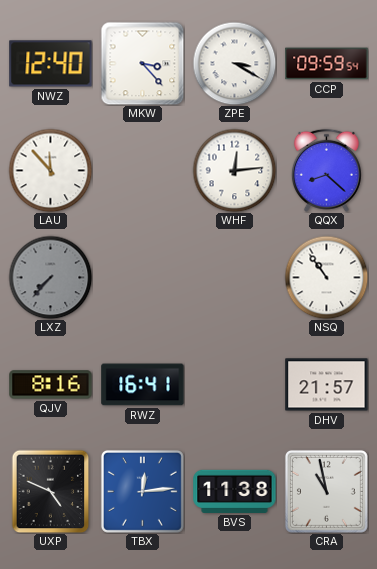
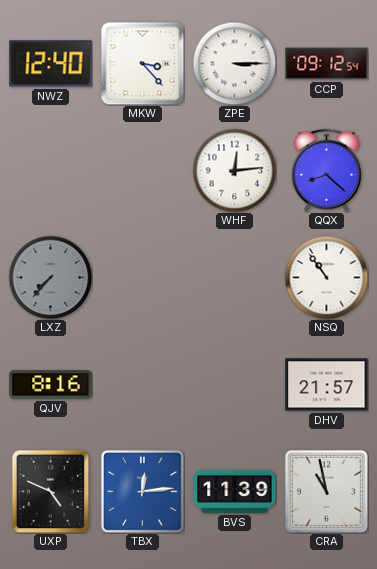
ZPE: 3:20 -> 3:15 (234, 63)
CCP: 09:59 -> 09:12 (327, 64)
LAU: 11:53 -> none (50, 170)
RWZ: 16:41 -> none (143, 385)
BVS: 11:38 -> 11:39 (235, 491)
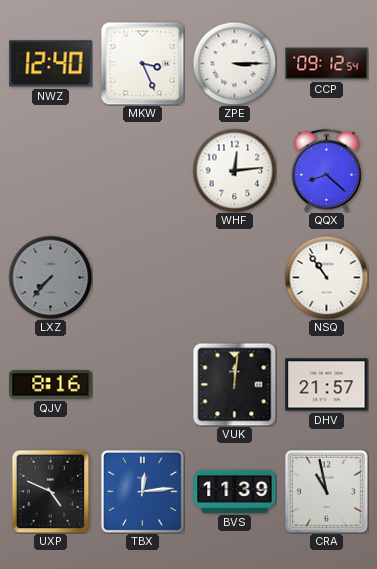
MKW: 3:23 -> 3:26 (142, 63)
VUK: none -> 12:01 (234, 384)
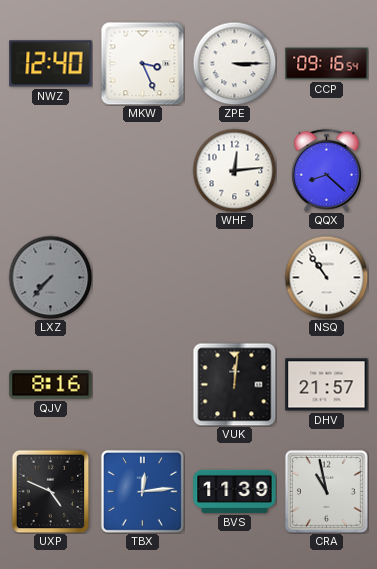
CCP: 09:12 -> 09:16 (327, 64)
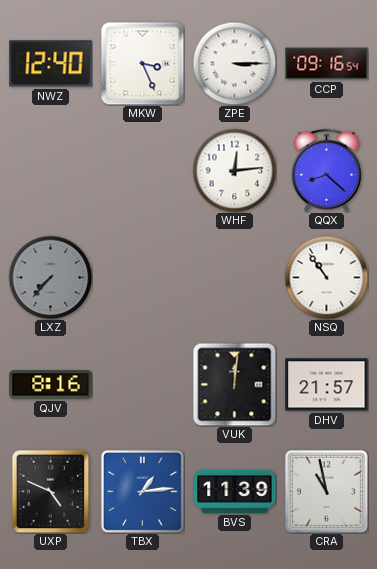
TBX: 12:14 -> 1:14 (142, 491)
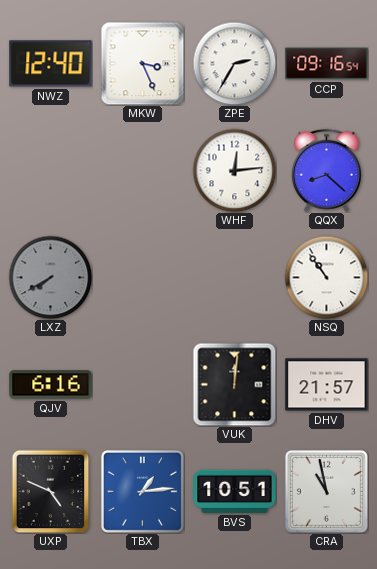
ZPE: 3:15 -> 2:35 (234, 63)
LXZ: 7:37 -> 7:40 (50, 277)
QJV: 8:16 -> 6:16 (51, 385)
BVS: 11:39 -> 10:51 (235, 491)
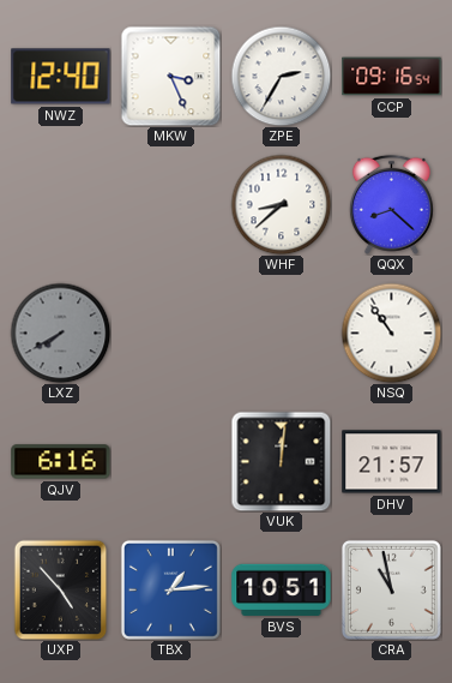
WHF: 12:14 -> 8:38 (281, 204)
UXP: 4:49 -> 4:53 (61, 589)
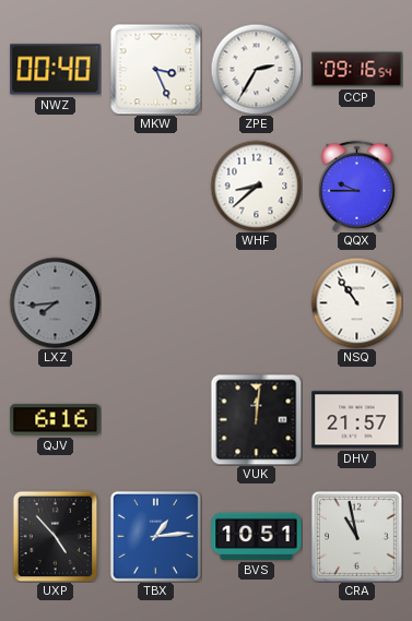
NWZ: 12:40 -> 00:40 (56, 70)
QQX: 8:22 -> 9:45 (356, 186)
LXZ: 7:40 -> 7:44 (55, 302)
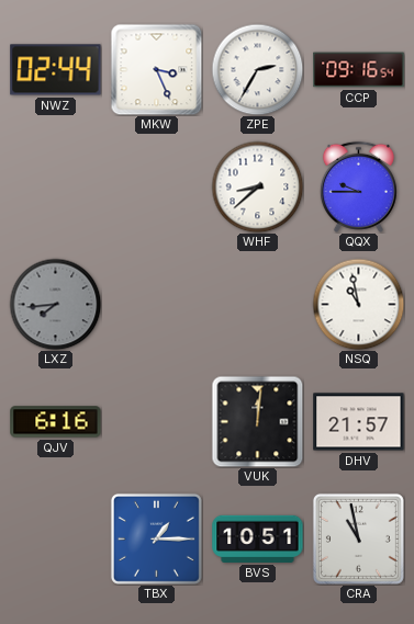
NWZ: 00:40 -> 02:44 (56, 70)
NSQ: 10:54 -> 10:58 (358, 304)
UXP: 4:53 -> none (56, 536)
TBX: 1:14 -> 1:15 (156, 538)
